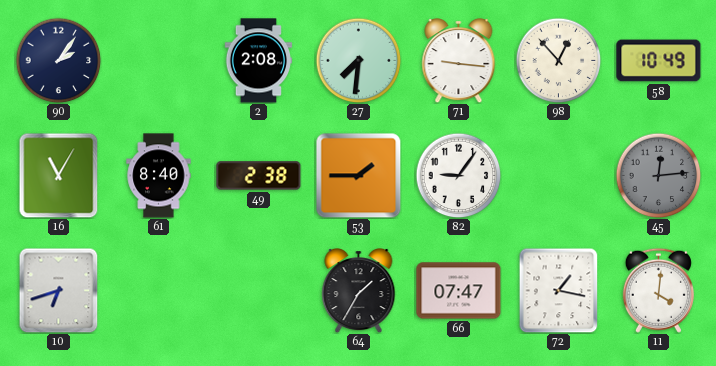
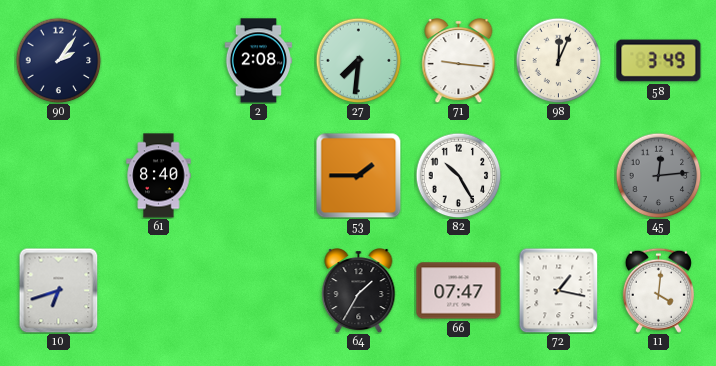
98: 12:53 -> 12:04 (558, 60)
58: 10:49 -> 3:49 (659, 61)
16: 11:05 -> none (59, 175)
49: 2:38 -> none (259, 176)
82: 9:06 -> 10:25 (458, 175)
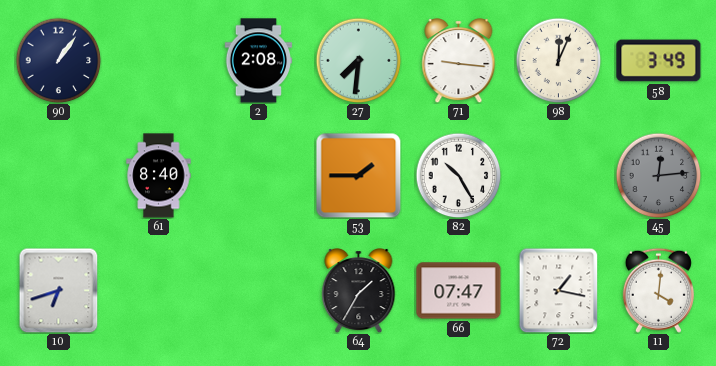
90: 2:06 -> 1:06 (58, 60)
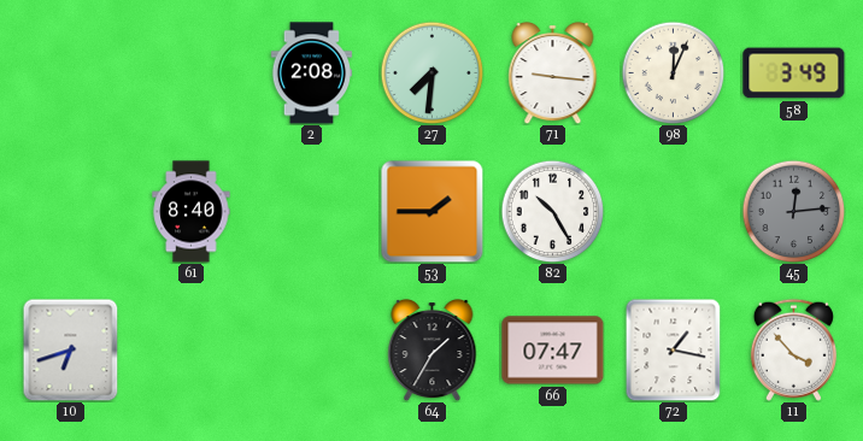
90: 1:06 -> none (58, 60)
11: 4:01 -> 3:53 (793, 349)
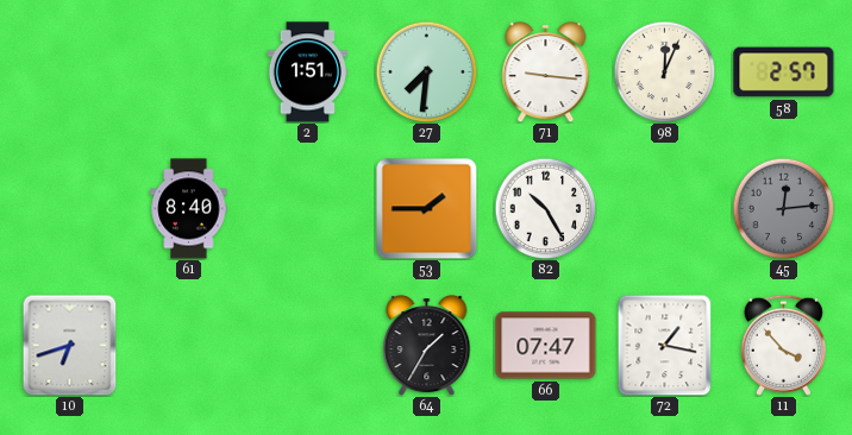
2: 2:08 -> 1:51 (307, 72)
58: 3:49 -> 2:57 (784, 72)
